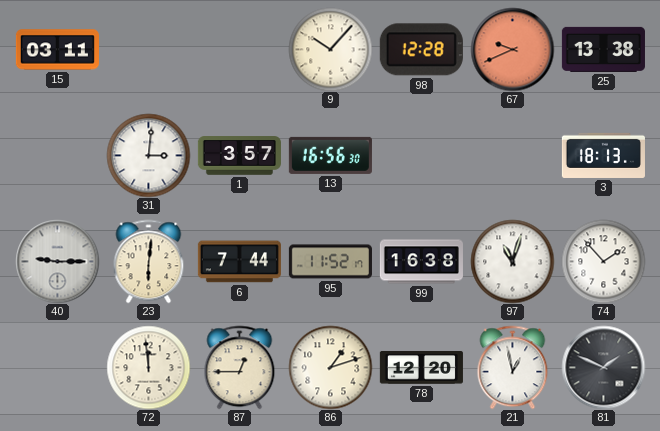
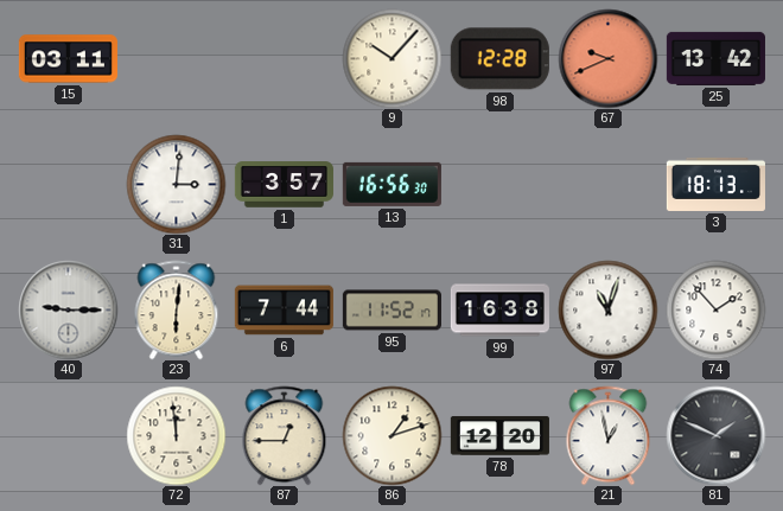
25: 13:38 -> 13:42 (715, 58)
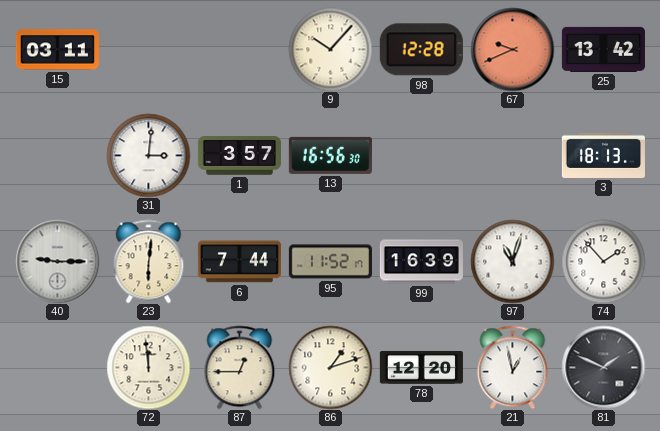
99: 16:38 -> 16:39 (421, 262)
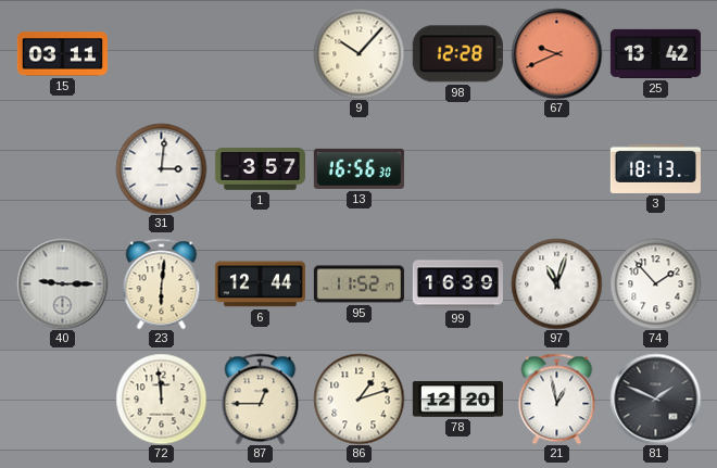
6: 7:44 -> 12:44 (260, 284)
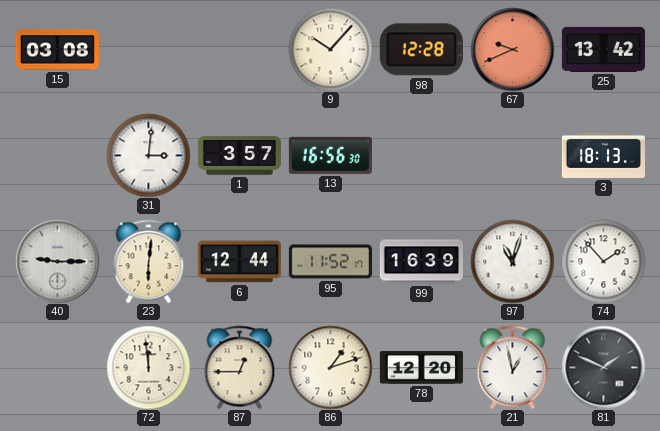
15: 03:11 -> 03:08 (57, 50)
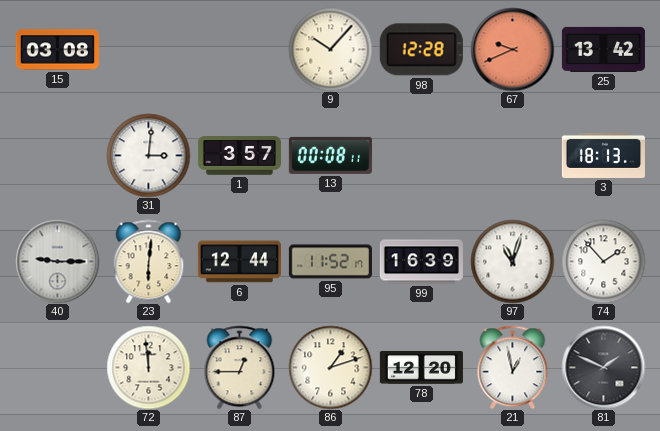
13: 16:56 -> 00:08 (330, 155)
